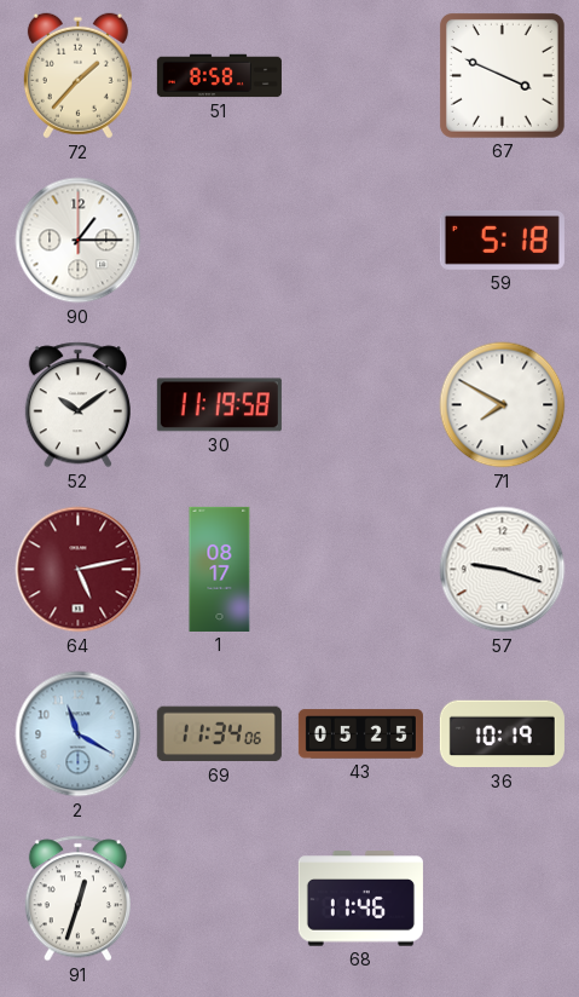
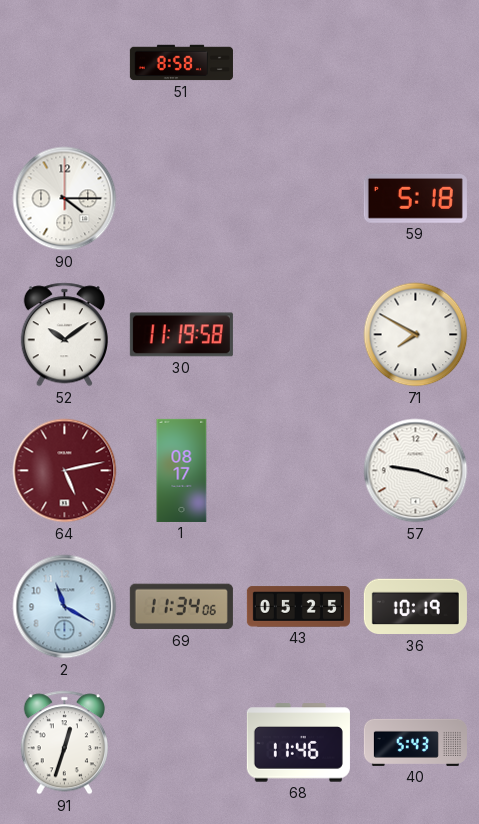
72: 1:37 -> none (77, 76)
67: 3:49 -> none (502, 75)
90: 1:15 -> 4:15 (65, 199)
40: none -> 5:43 (415, 742)
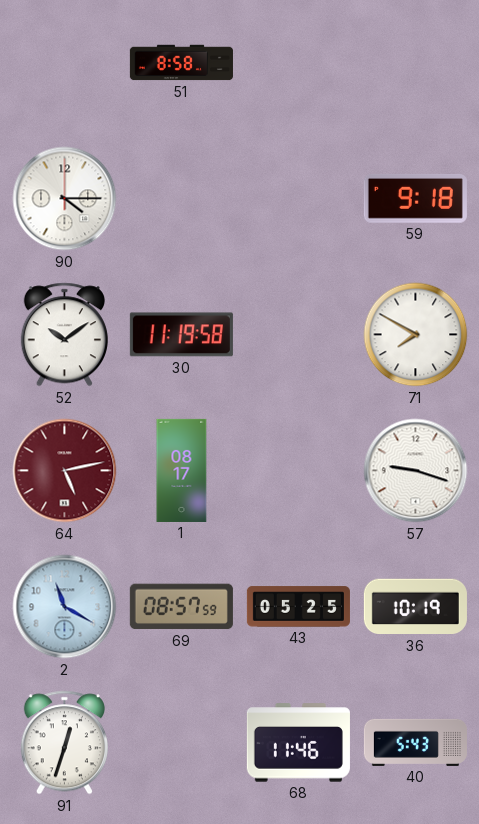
59: 5:18 -> 9:18 (415, 198)
69: 11:34 -> 08:57 (181, 607)
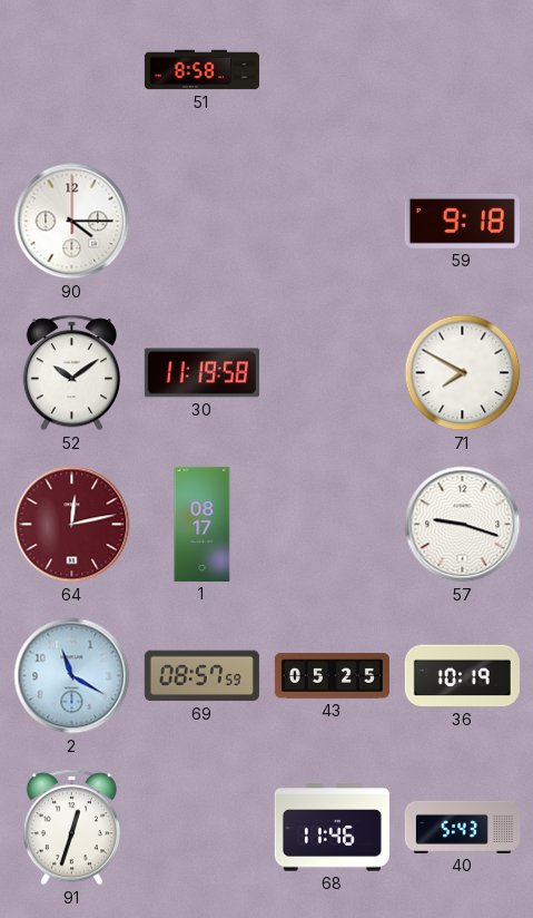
64: 5:13 -> 12:13 (72, 525)
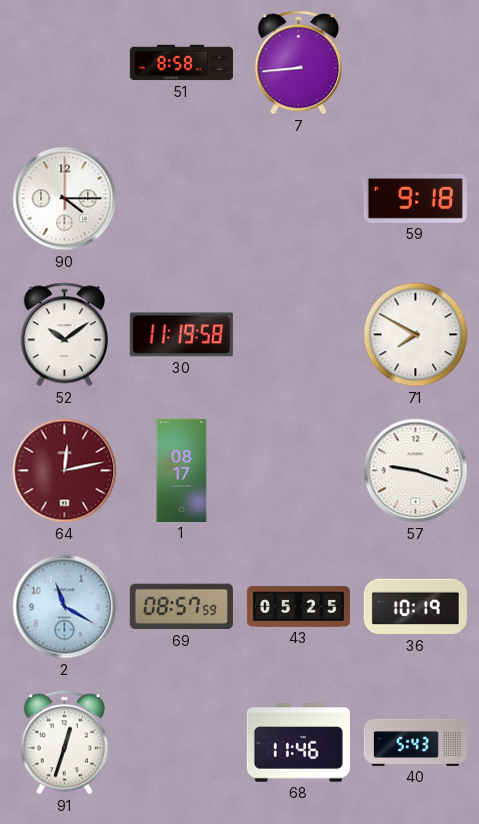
7: none -> 8:44 (298, 63)
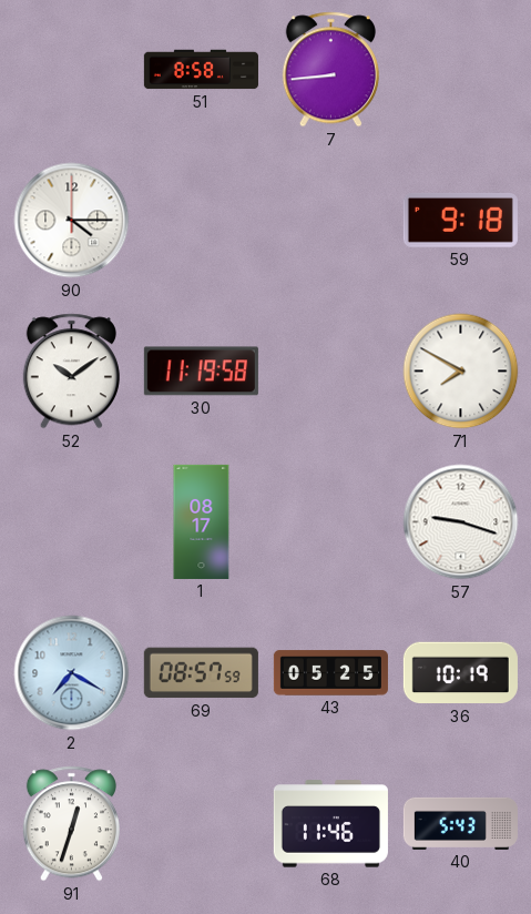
64: 12:13 -> none (65, 471)
2: 11:20 -> 7:20 (72, 673)
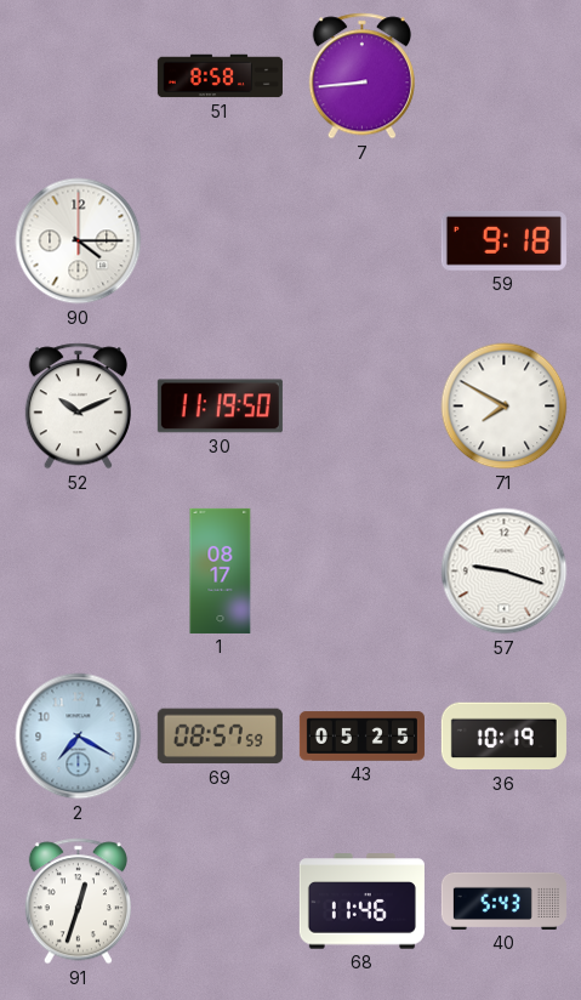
52: 10:09 -> 10:11 (78, 407)
30: 11:19:58 -> 11:19:50 (220, 407)
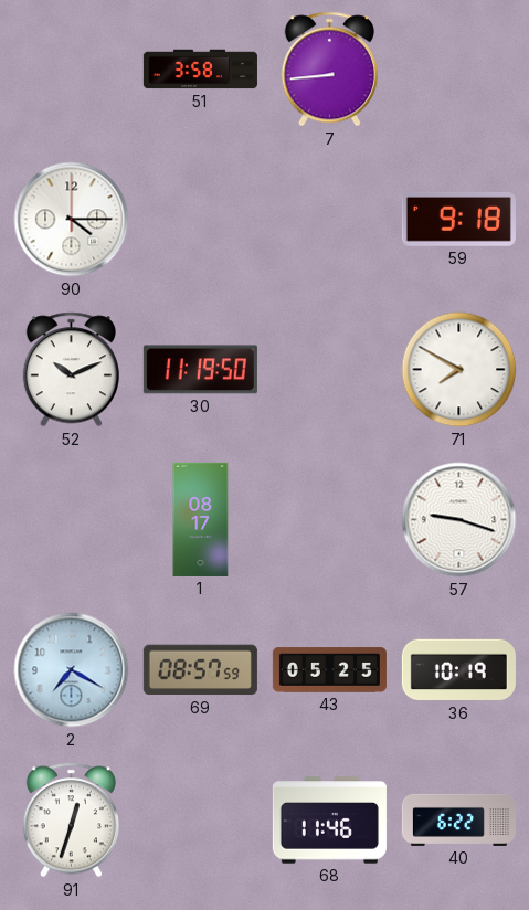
51: 8:58 -> 3:58 (200, 70)
40: 5:43 -> 6:22 (458, 819)
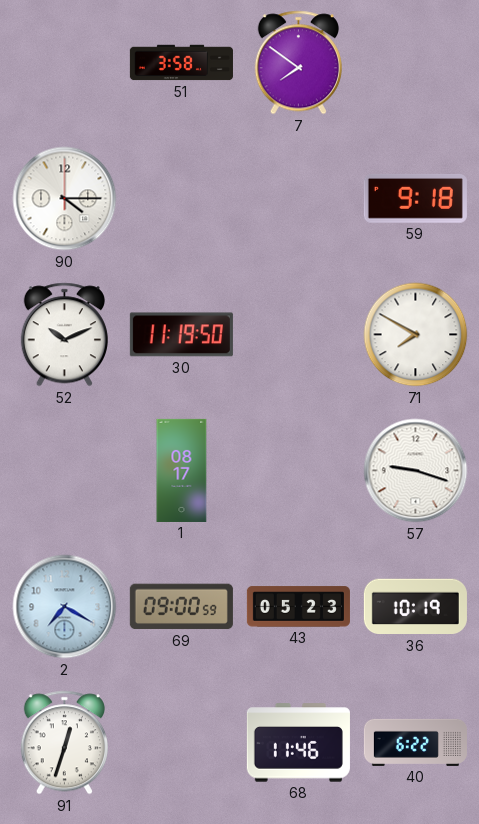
7: 8:44 -> 7:51 (298, 63)
69: 08:57 -> 09:00 (181, 607)
43: 05:25 -> 05:23 (298, 607)
